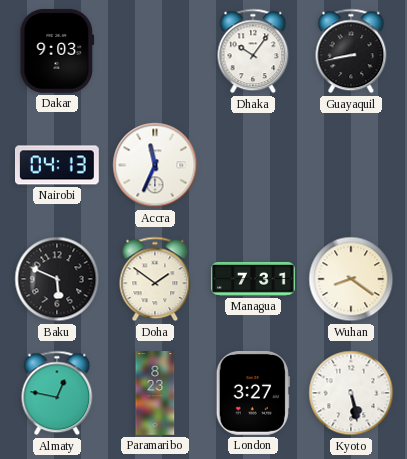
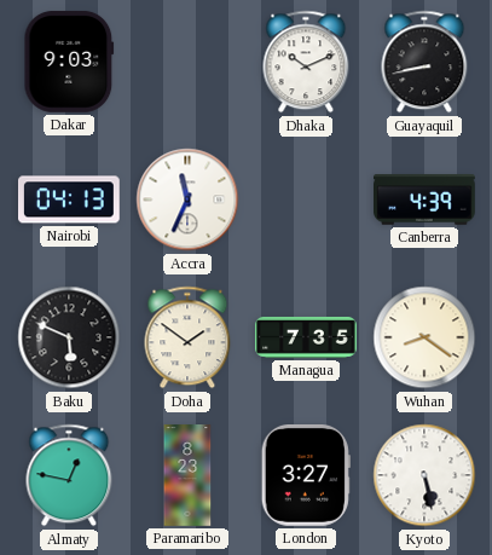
Dhaka: 10:06 -> 10:11 (306, 62)
Canberra: none -> 4:39 (426, 200)
Managua: 7:31 -> 7:35 (307, 337)
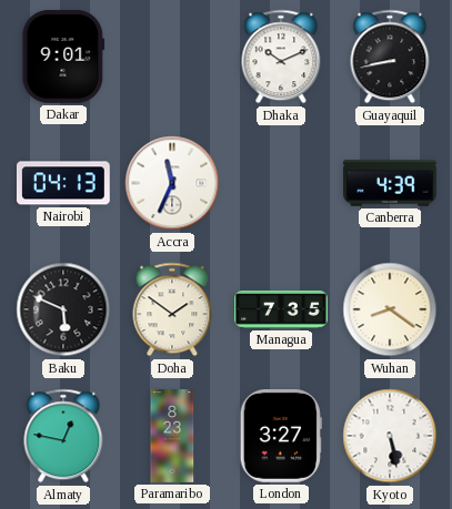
Dakar: 9:03 -> 9:01 (63, 57)
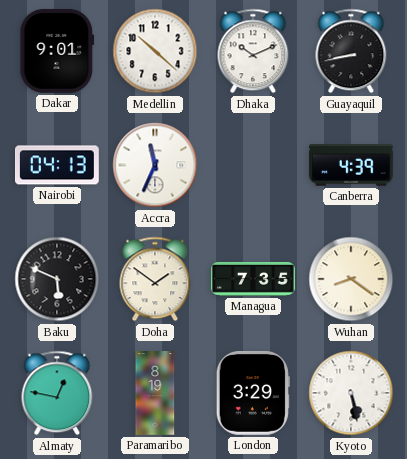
Medellin: none -> 10:22 (155, 51)
Paramaribo: 8:23 -> 8:19 (155, 393)
London: 3:27 -> 3:29 (253, 394)
